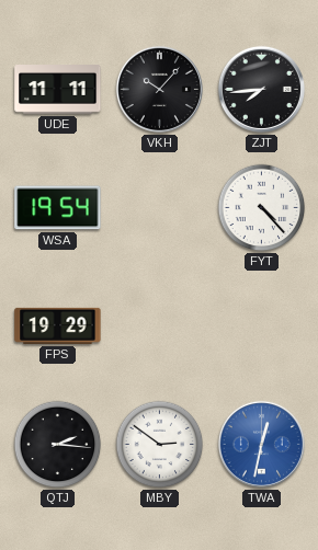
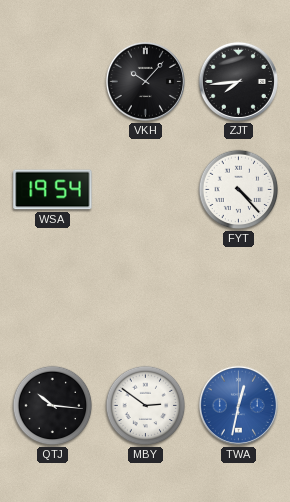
UDE: 11:11 -> none (58, 90)
FPS: 19:29 -> none (58, 325)
QTJ: 2:16 -> 10:16 (53, 406)
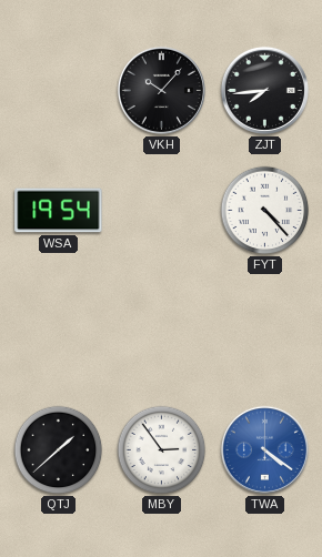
QTJ: 10:16 -> 1:38 (59, 450)
MBY: 2:51 -> 2:54 (162, 450)
TWA: 12:32 -> 4:21 (264, 449)
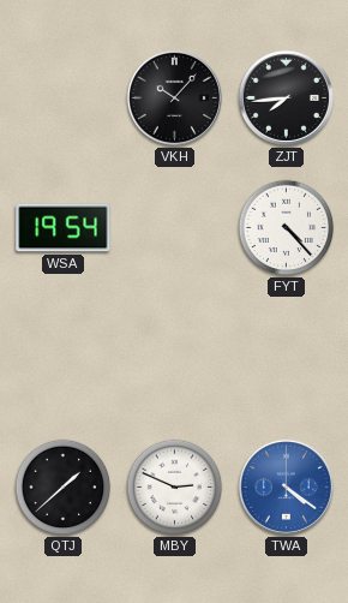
MBY: 2:54 -> 2:49 (175, 488)
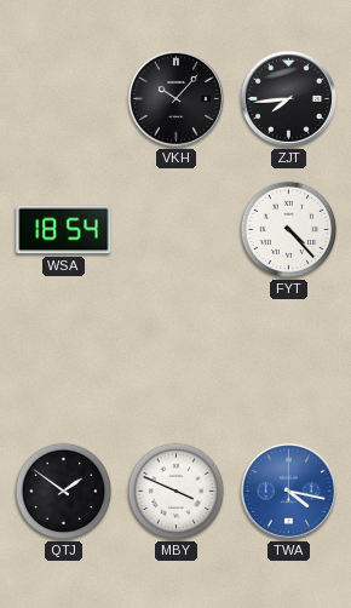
WSA: 19:54 -> 18:54 (64, 230)
QTJ: 1:38 -> 1:51 (64, 492)
MBY: 2:49 -> 3:49 (177, 492)
TWA: 4:21 -> 4:17 (288, 491)
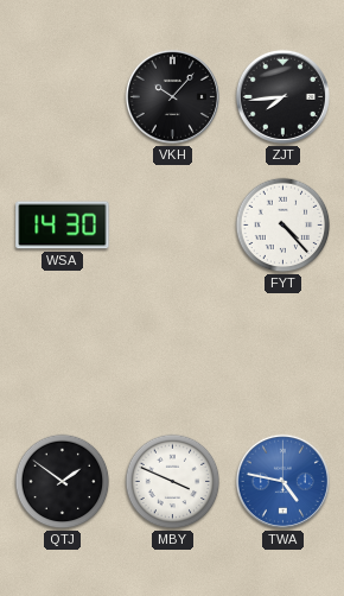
WSA: 18:54 -> 14:30 (63, 226)
TWA: 4:17 -> 4:47 (282, 481)
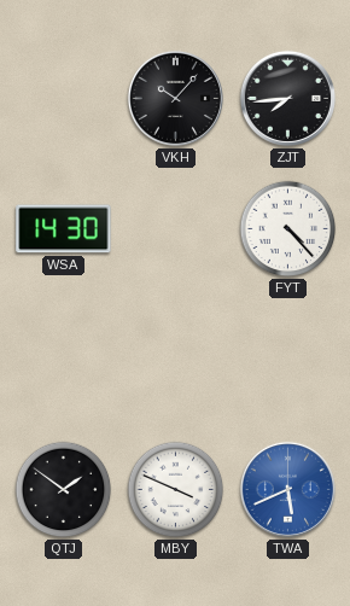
TWA: 4:47 -> 5:41 (287, 489)
